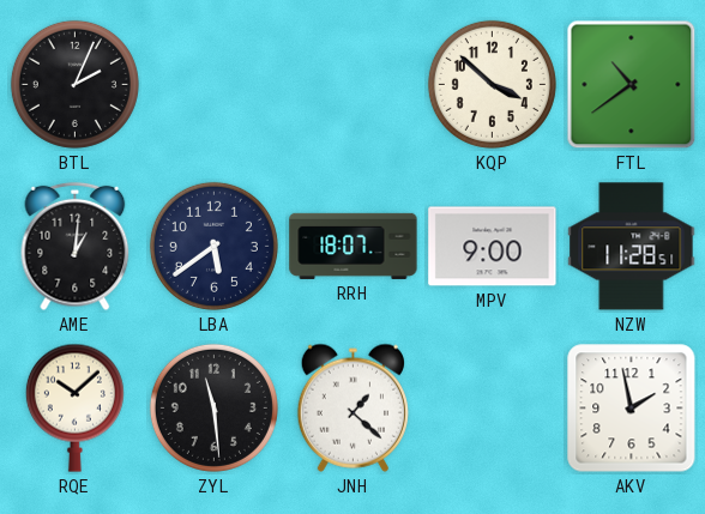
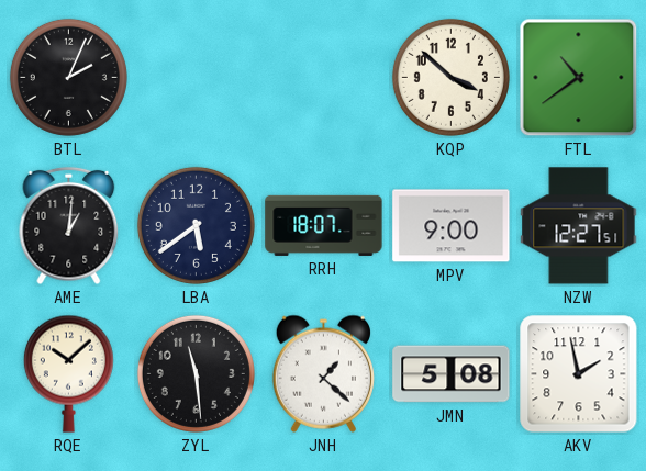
NZW: 11:28 -> 12:27 (579, 226)
JMN: none -> 5:08 (452, 374)
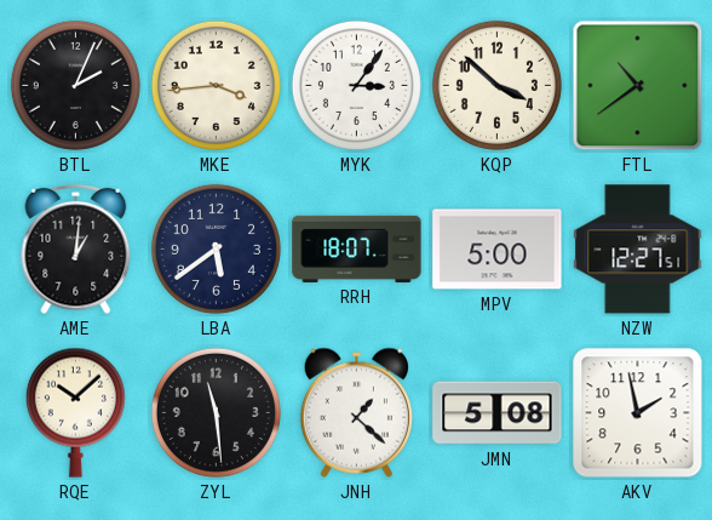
MKE: none -> 3:44 (216, 85)
MYK: none -> 3:06 (356, 85)
MPV: 9:00 -> 5:00 (498, 250)
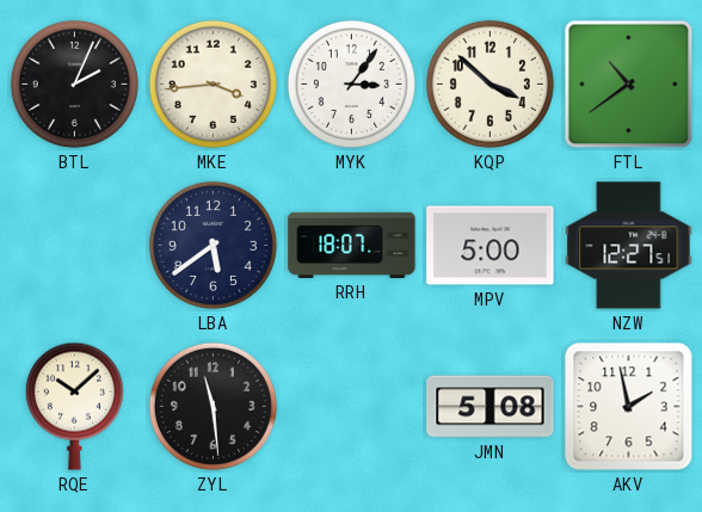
AME: 1:01 -> none (76, 250)
JNH: 1:22 -> none (356, 412)
